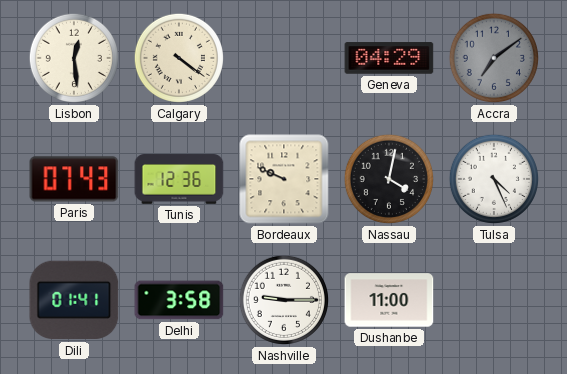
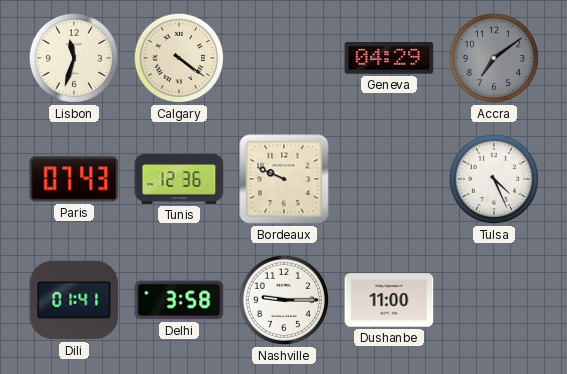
Lisbon: 12:29 -> 11:33 (74, 58)
Nassau: 4:02 -> none (389, 179)
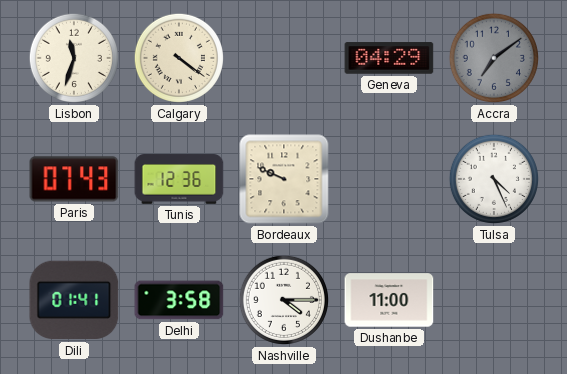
Nashville: 9:15 -> 4:15 (284, 300)
